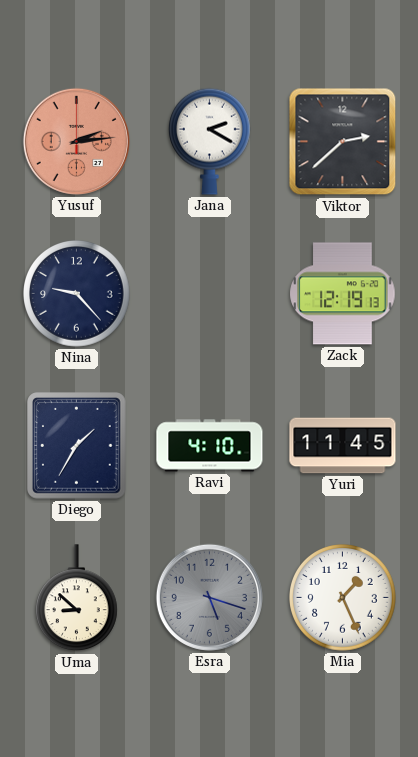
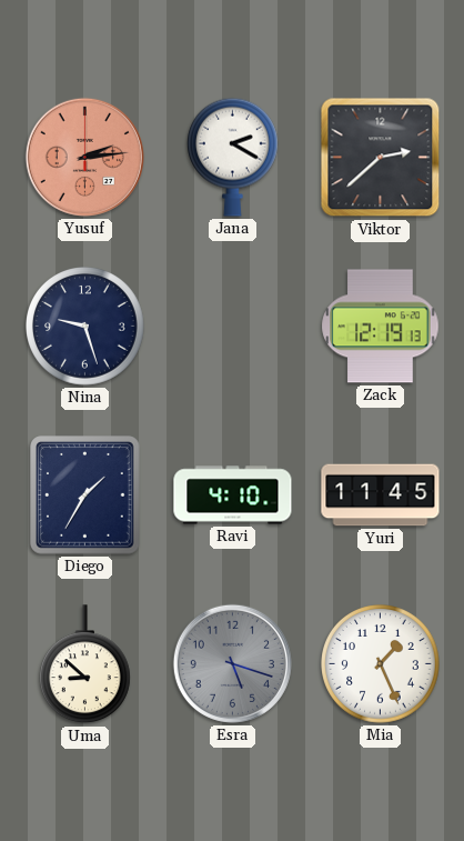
Nina: 9:23 -> 9:27 (85, 327)
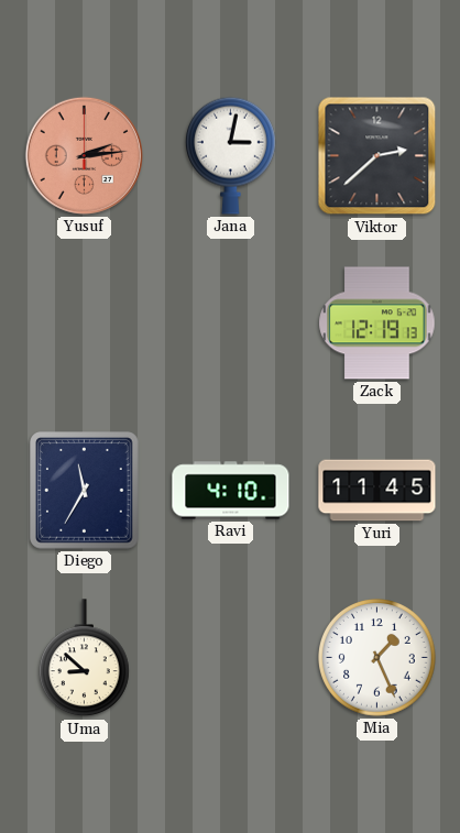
Jana: 2:20 -> 3:02 (230, 155)
Nina: 9:27 -> none (85, 327)
Diego: 1:35 -> 11:35 (85, 491)
Esra: 5:18 -> none (232, 663)
